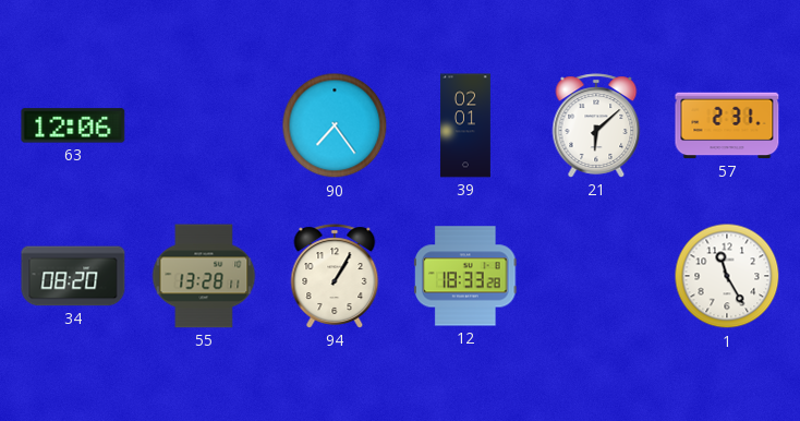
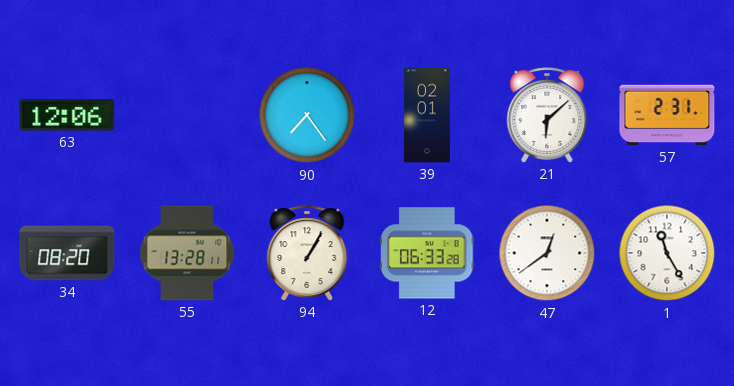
12: 18:33 -> 06:33 (428, 253)
47: none -> 12:39 (547, 253)
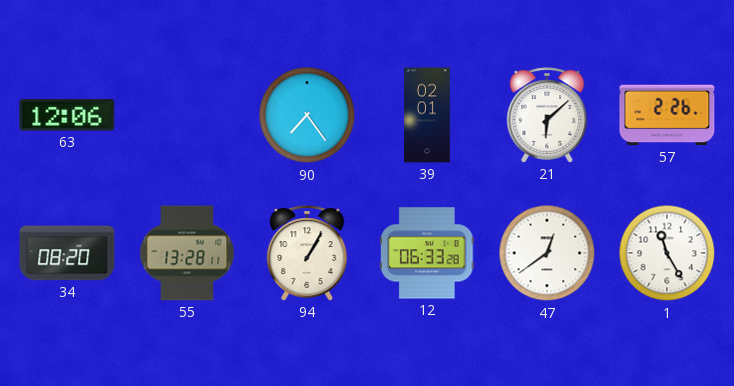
57: 2:31 -> 2:26 (667, 115)
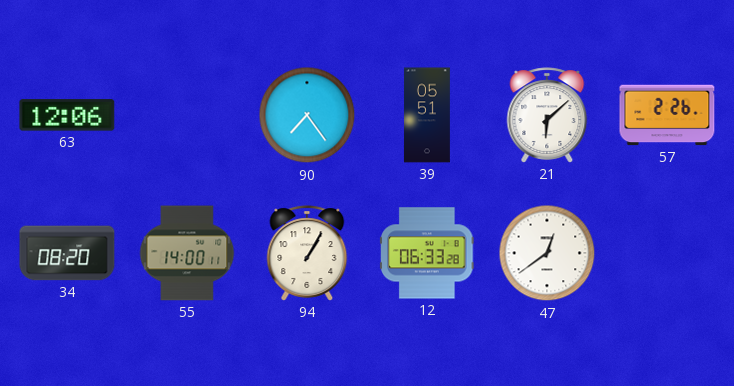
39: 02:01 -> 05:51 (427, 115)
55: 13:28 -> 14:00 (187, 253)
1: 11:25 -> none (667, 253)
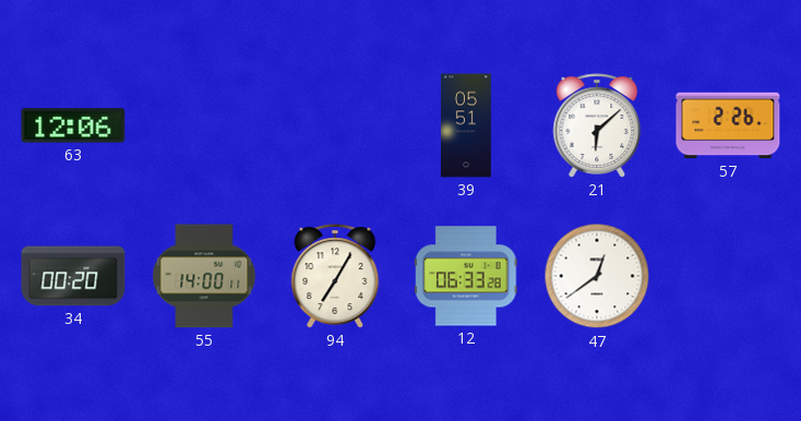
90: 7:24 -> none (307, 115)
34: 08:20 -> 00:20 (73, 276)
94: 1:05 -> 7:05 (335, 276)
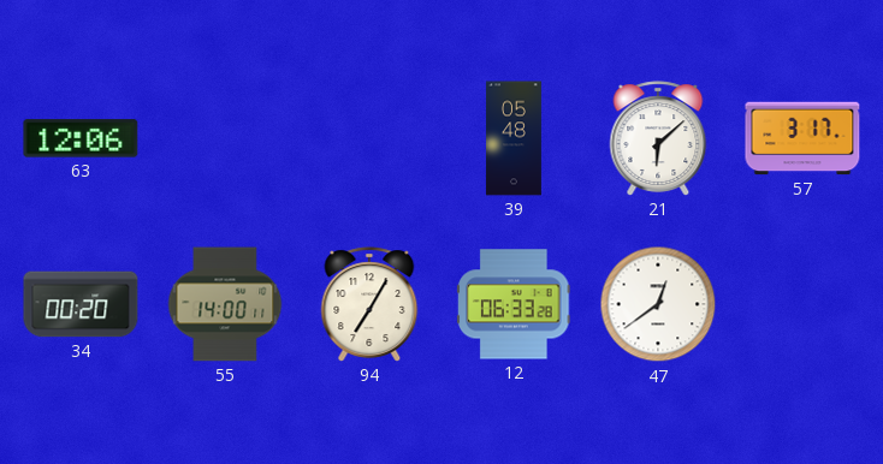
39: 05:51 -> 05:48 (514, 138)
57: 2:26 -> 3:17 (802, 138)
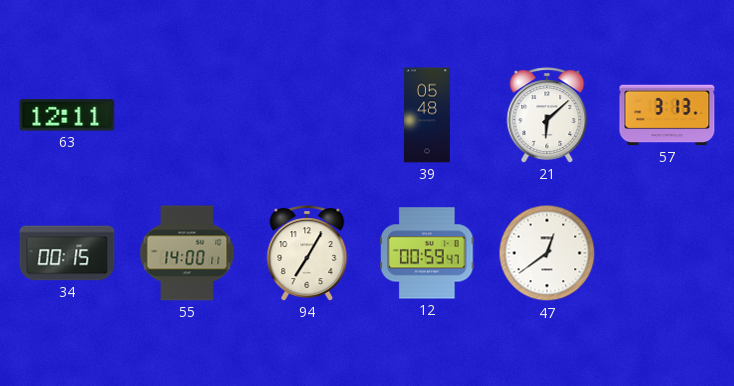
63: 12:06 -> 12:11 (67, 115)
57: 3:17 -> 3:13 (667, 115)
34: 00:20 -> 00:15 (67, 253)
12: 06:33 -> 00:59 (428, 253)
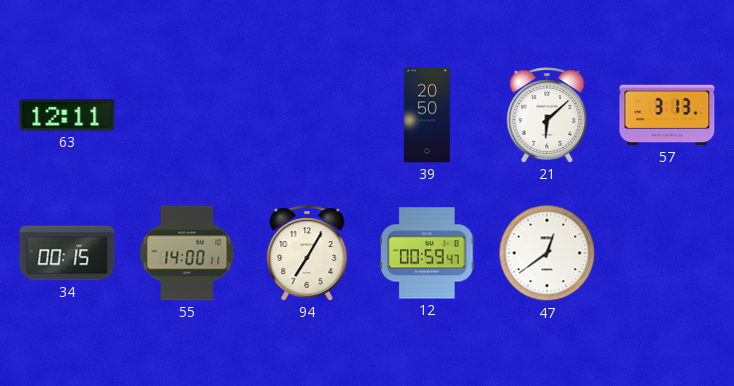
39: 05:48 -> 20:50 (427, 115)
